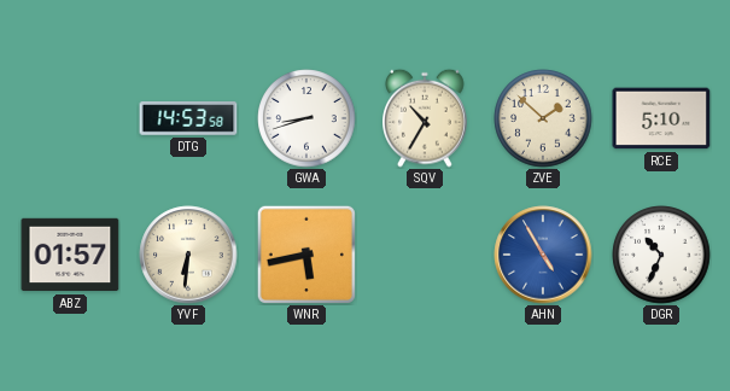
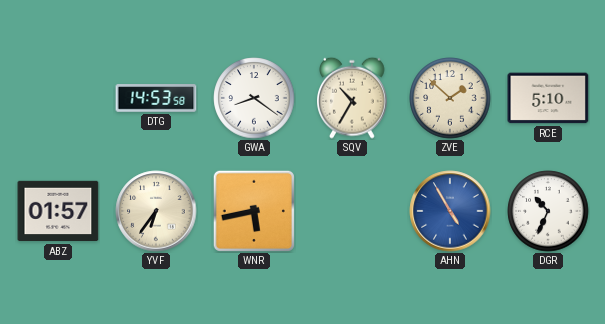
GWA: 8:42 -> 8:21 (254, 98)
YVF: 6:31 -> 6:36 (156, 211)
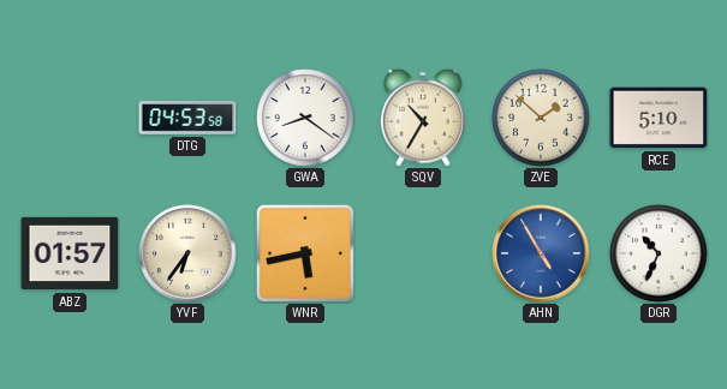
DTG: 14:53 -> 04:53 (187, 118)
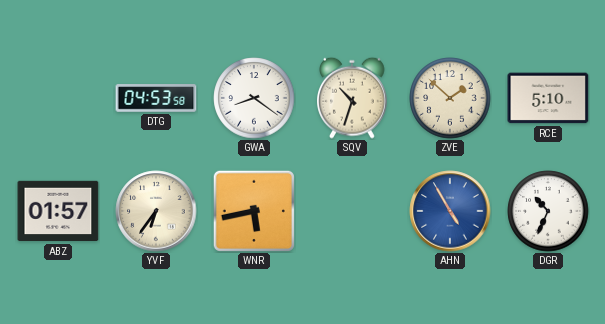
SQV: 10:35 -> 10:33 (353, 98)
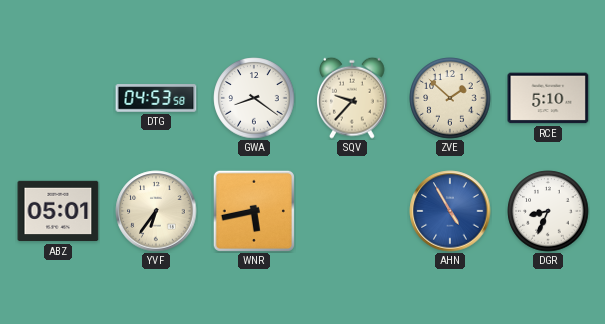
SQV: 10:33 -> 9:37 (353, 98)
ABZ: 01:57 -> 05:01 (58, 211)
DGR: 10:34 -> 8:34 (548, 211)
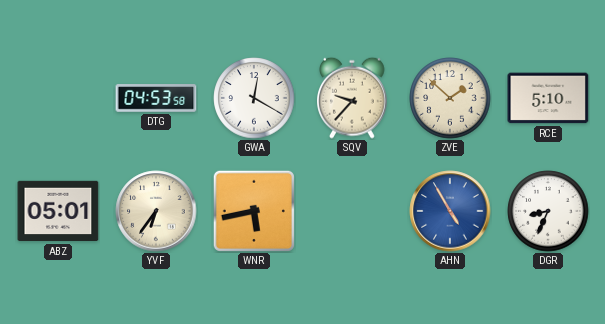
GWA: 8:21 -> 12:20 (254, 98)
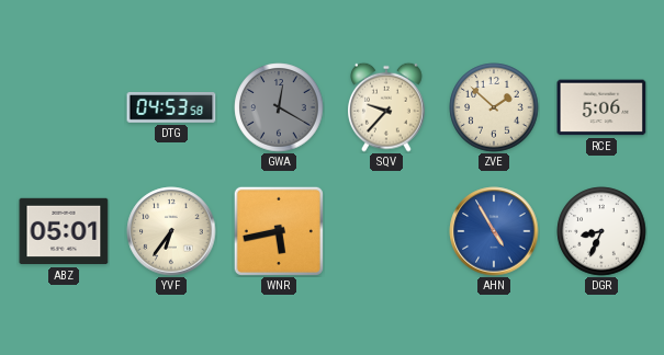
GWA dial: white -> grey (279, 107)
RCE: 5:10 -> 5:06 (601, 107)
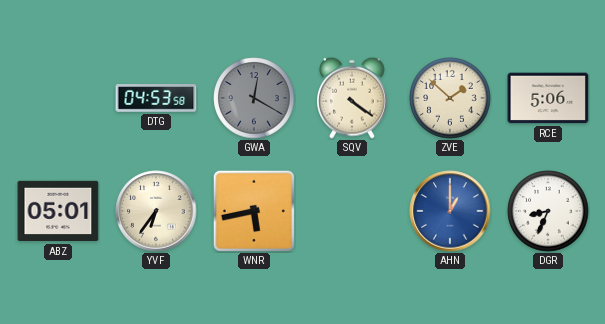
SQV: 9:37 -> 4:21 (353, 98)
AHN: 4:55 -> 1:00 (450, 211)
